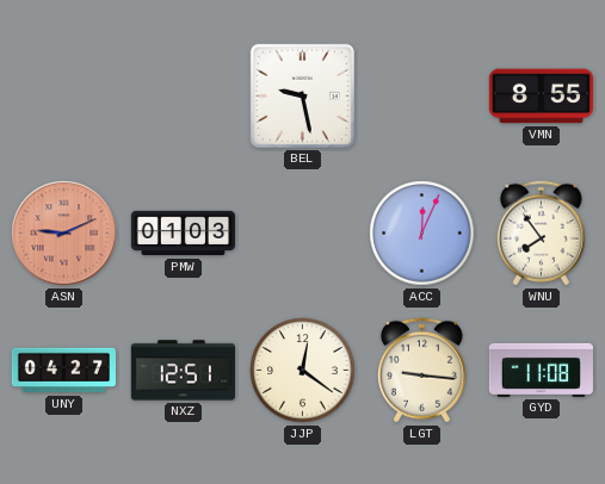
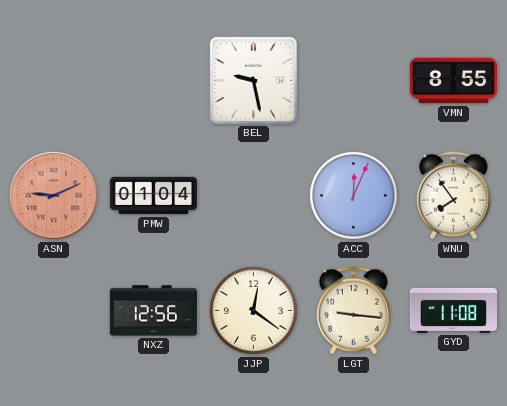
PMW: 01:03 -> 01:04 (153, 196)
UNY: 04:27 -> none (63, 371)
NXZ: 12:51 -> 12:56 (153, 311)
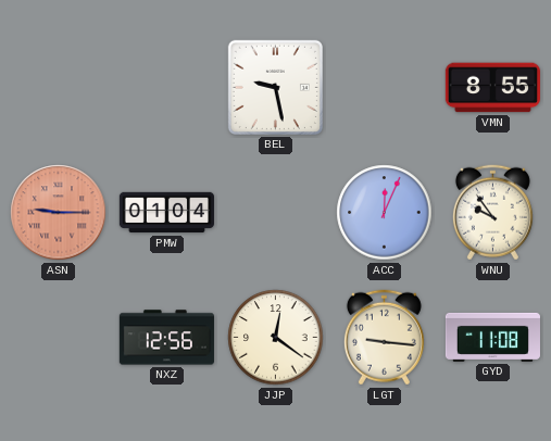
ASN: 9:11 -> 9:15 (59, 213)
WNU: 7:54 -> 9:54 (492, 213)
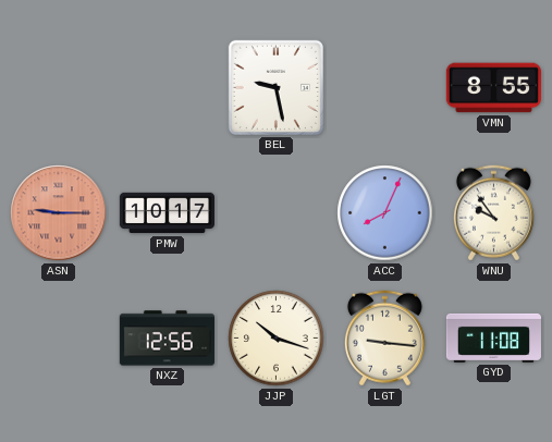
PMW: 01:04 -> 10:17 (167, 213)
ACC: 12:04 -> 8:04 (385, 213)
JJP: 12:21 -> 10:18 (277, 339)
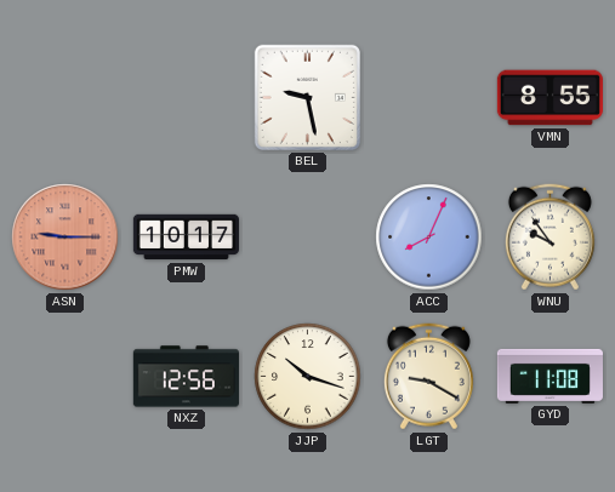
LGT: 9:16 -> 9:20 (428, 377)
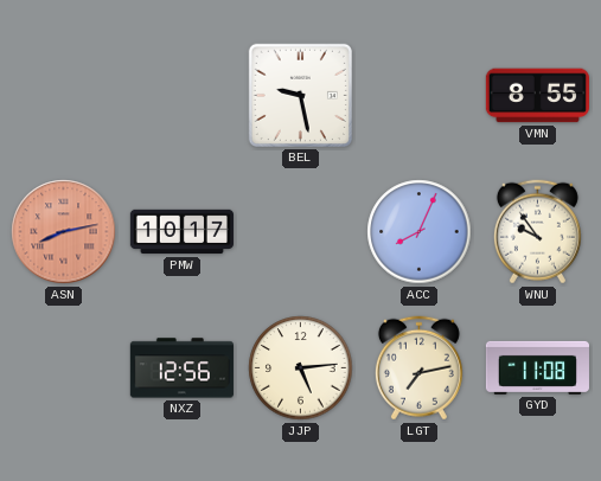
ASN: 9:15 -> 8:13 (64, 232)
JJP: 10:18 -> 5:14 (301, 368)
LGT: 9:20 -> 7:13 (418, 368)
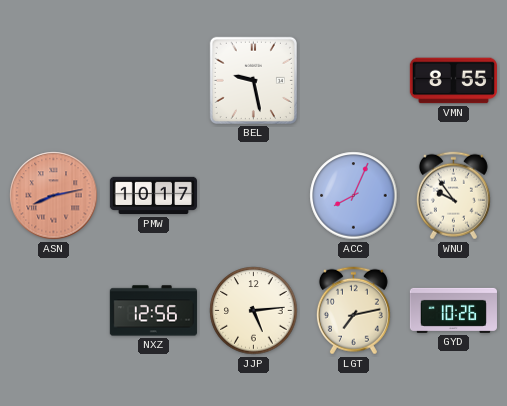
GYD: 11:08 -> 10:26 (453, 310)
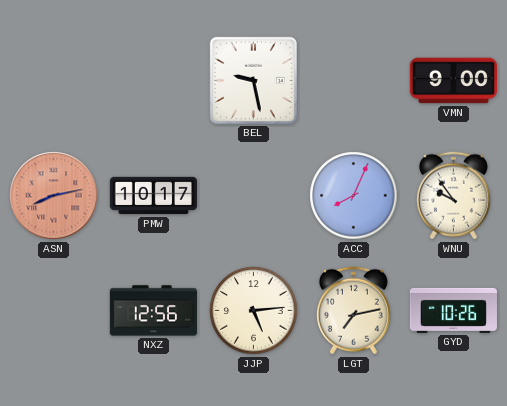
VMN: 8:55 -> 9:00 (453, 81)
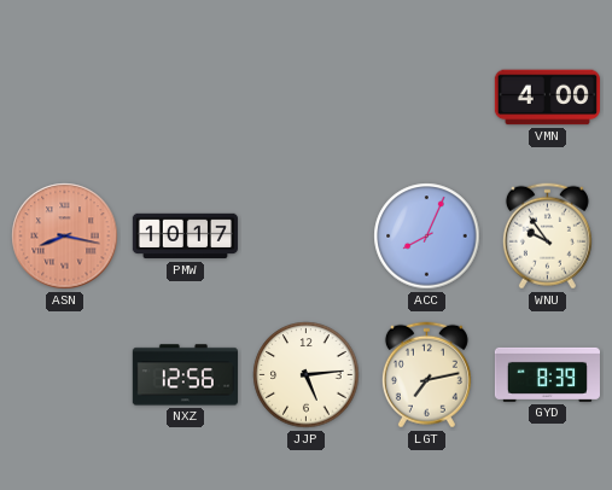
BEL: 9:28 -> none (253, 80)
VMN: 9:00 -> 4:00 (547, 98)
ASN: 8:13 -> 8:17 (65, 237)
GYD: 10:26 -> 8:39 (547, 374)
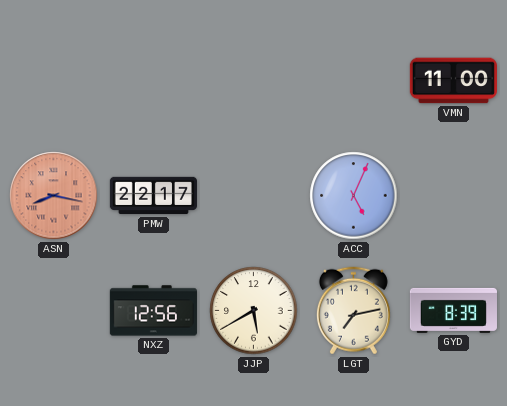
VMN: 4:00 -> 11:00 (453, 81)
PMW: 10:17 -> 22:17 (153, 196)
ACC: 8:04 -> 5:04 (354, 196)
WNU: 9:54 -> none (547, 237)
JJP: 5:14 -> 5:40 (254, 311)
